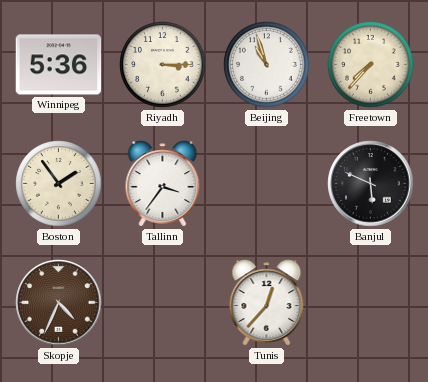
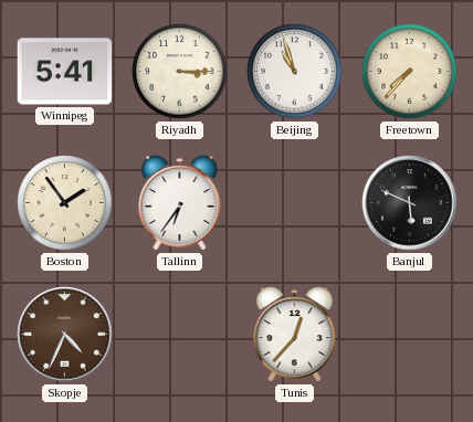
Winnipeg: 5:36 -> 5:41 (65, 72)
Tallinn: 3:36 -> 6:36 (180, 203)
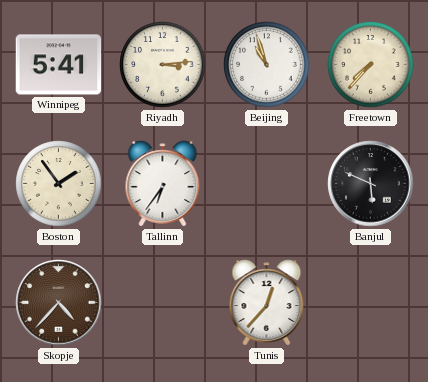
Riyadh: 3:15 -> 3:14 (163, 65)
Skopje: 4:34 -> 4:37 (59, 303)
